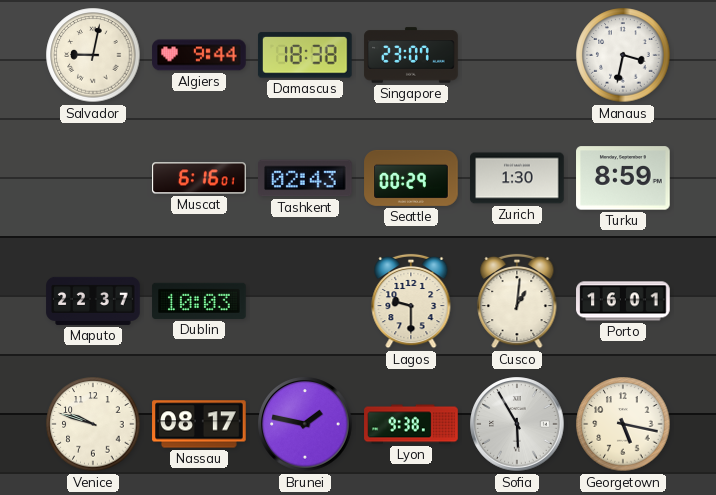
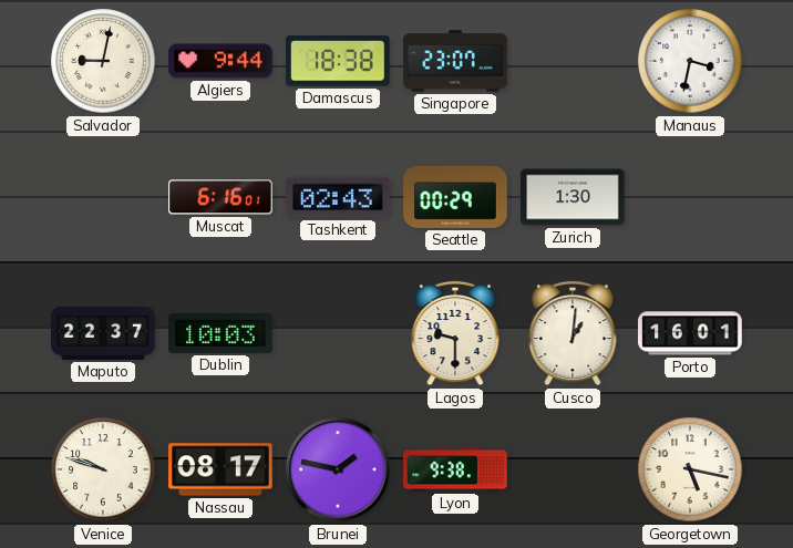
Turku: 8:59 -> none (623, 178)
Sofia: 5:55 -> none (517, 424)
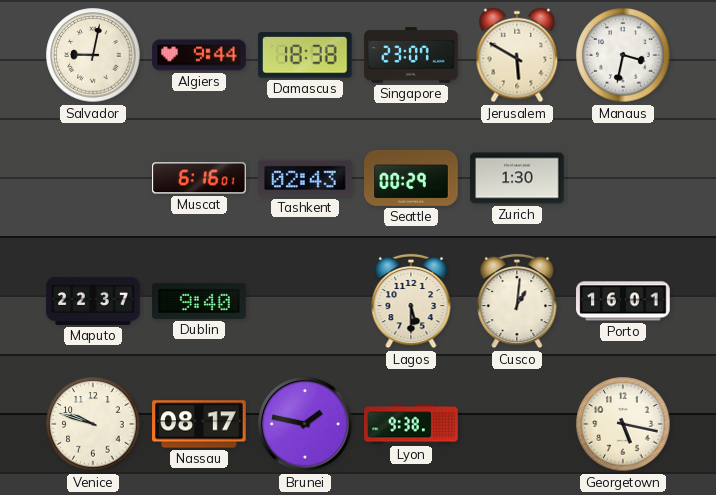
Jerusalem: none -> 5:50 (517, 55)
Dublin: 10:03 -> 9:40 (199, 301)
Lagos: 9:30 -> 5:30 (411, 301)
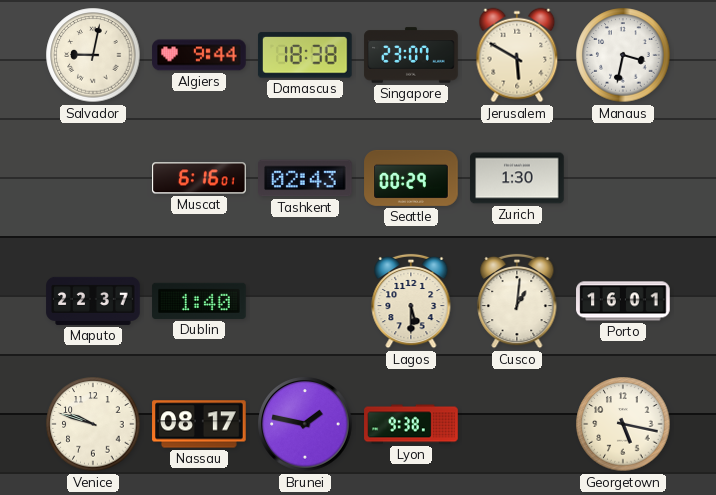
Dublin: 9:40 -> 1:40 (199, 301)
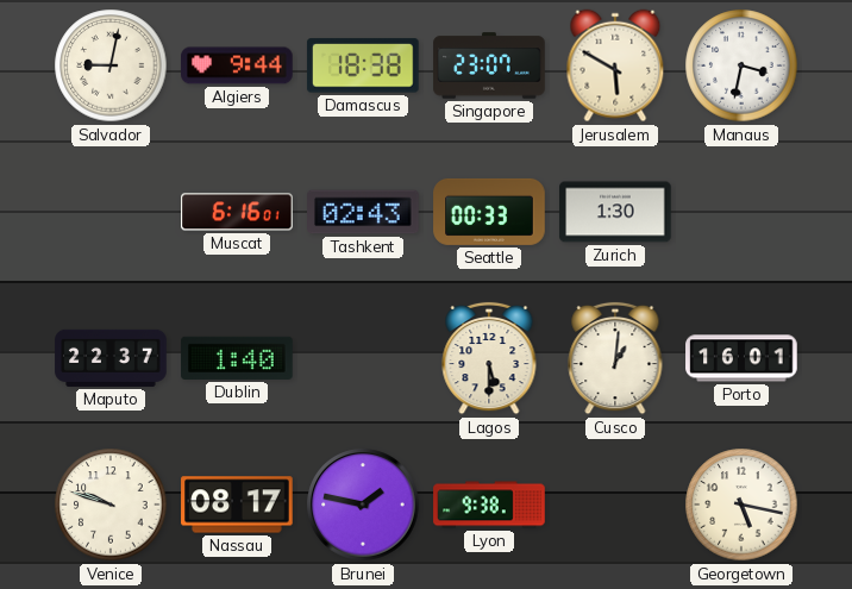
Seattle: 00:29 -> 00:33 (489, 212)
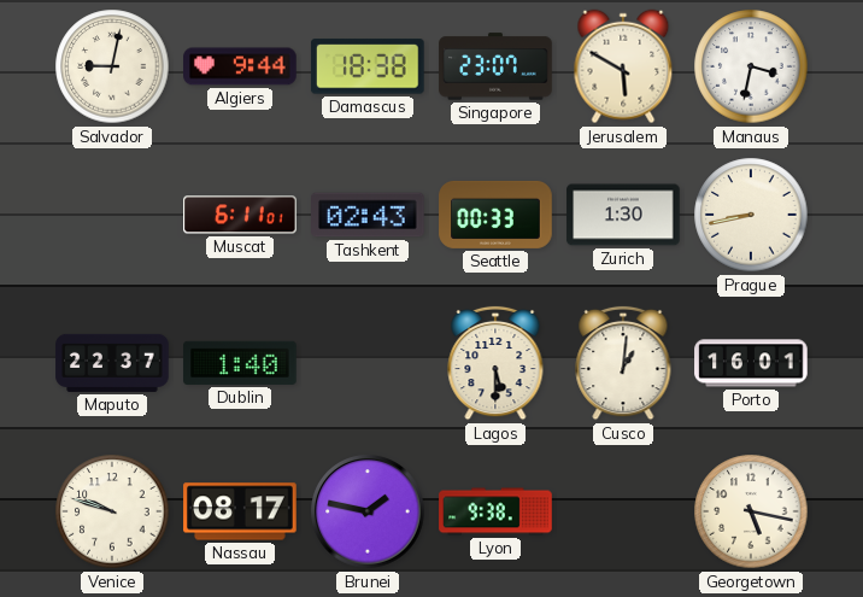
Muscat: 6:16 -> 6:11 (240, 215)
Prague: none -> 8:43 (751, 215)
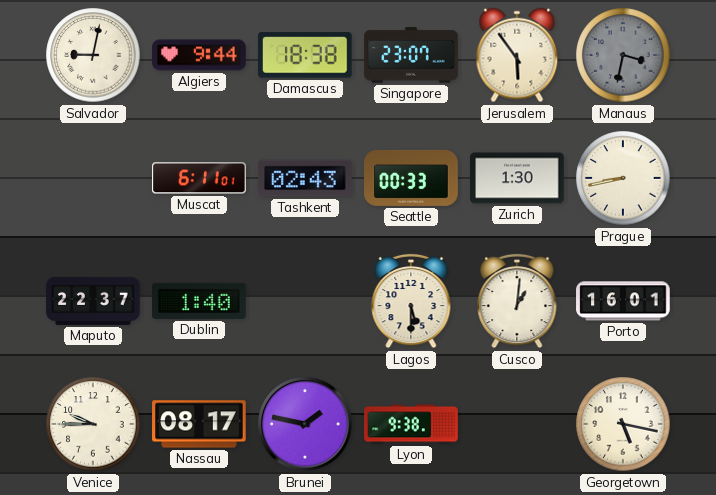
Jerusalem: 5:50 -> 5:54 (517, 55)
Manaus dial: white -> grey (623, 55)
Venice: 9:48 -> 9:45 (93, 424)
